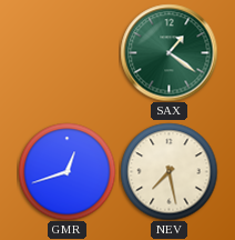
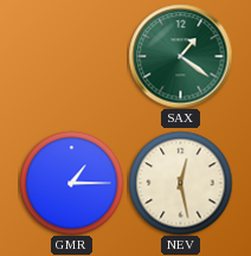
GMR: 12:42 -> 1:15 (71, 183)
NEV: 7:28 -> 12:28 (180, 183)
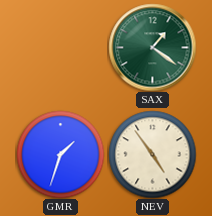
GMR: 1:15 -> 1:33 (60, 154)
NEV: 12:28 -> 4:54 (152, 154)
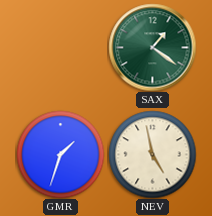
NEV: 4:54 -> 4:58 (152, 154)
